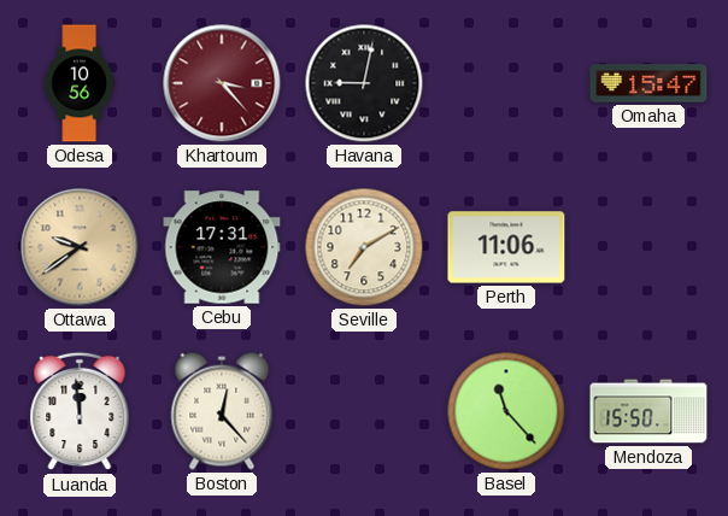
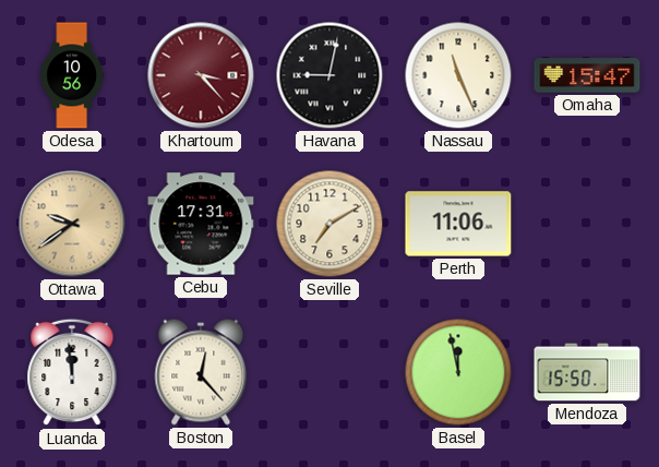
Nassau: none -> 11:26 (458, 75)
Basel: 11:23 -> 11:58 (458, 372)
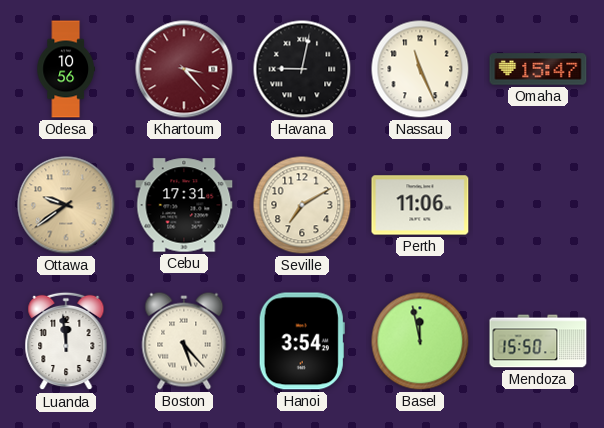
Boston: 12:23 -> 5:23 (184, 341)
Hanoi: none -> 3:54 (302, 341)
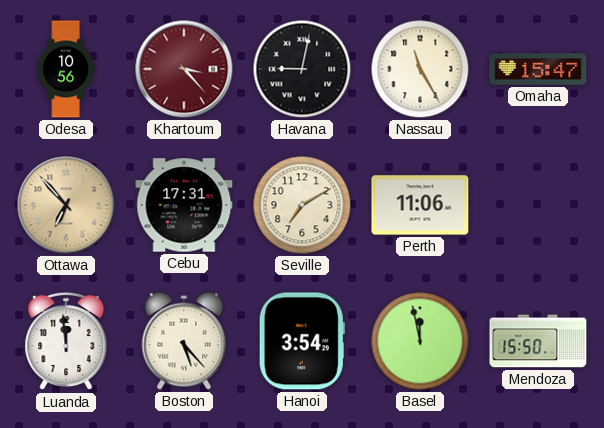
Nassau: 11:26 -> 11:25 (420, 69)
Ottawa: 9:39 -> 6:53 (66, 205)
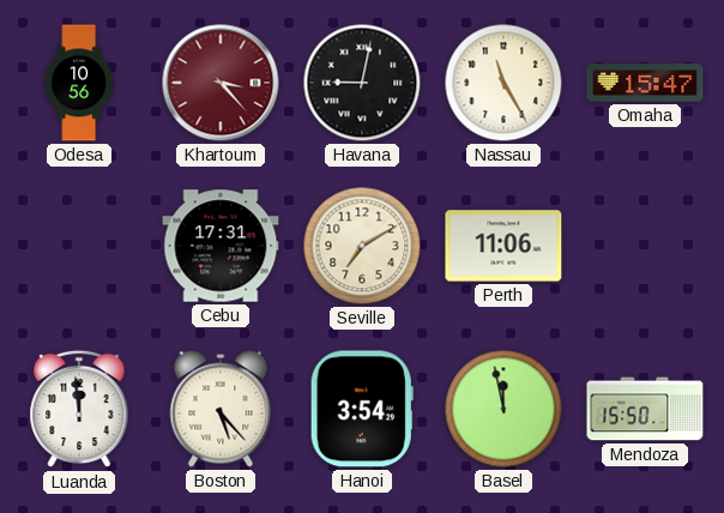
Ottawa: 6:53 -> none (66, 205)
